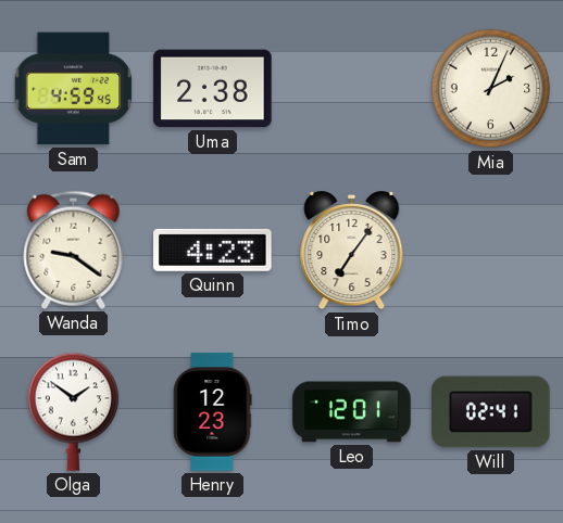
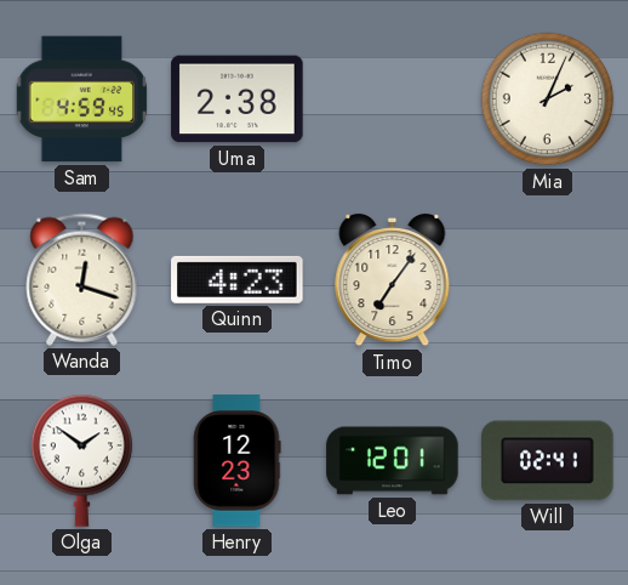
Wanda: 9:21 -> 12:18 (82, 279)
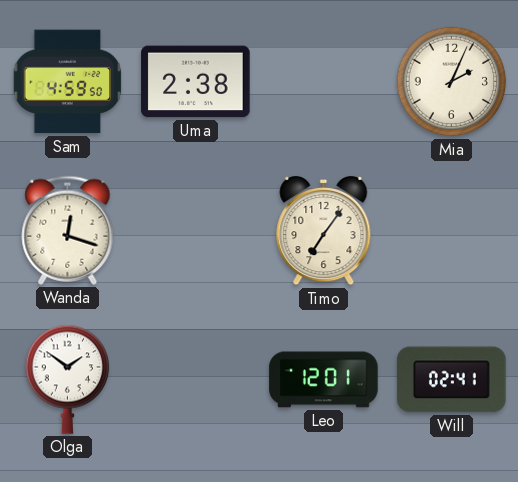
Sam: 4:59:45 -> 4:59:50 (68, 82)
Quinn: 4:23 -> none (238, 279)
Henry: 12:23 -> none (238, 461)
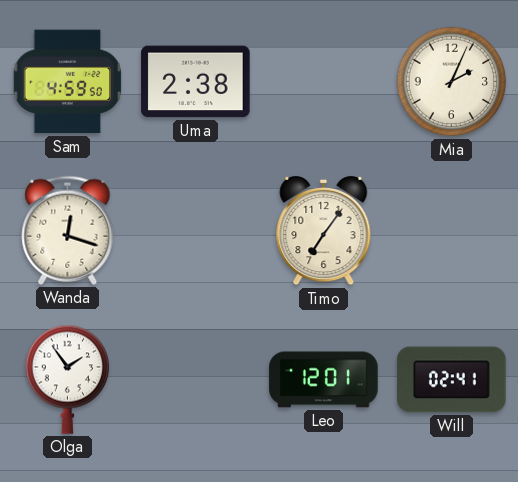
Olga: 1:51 -> 1:54 (68, 379)
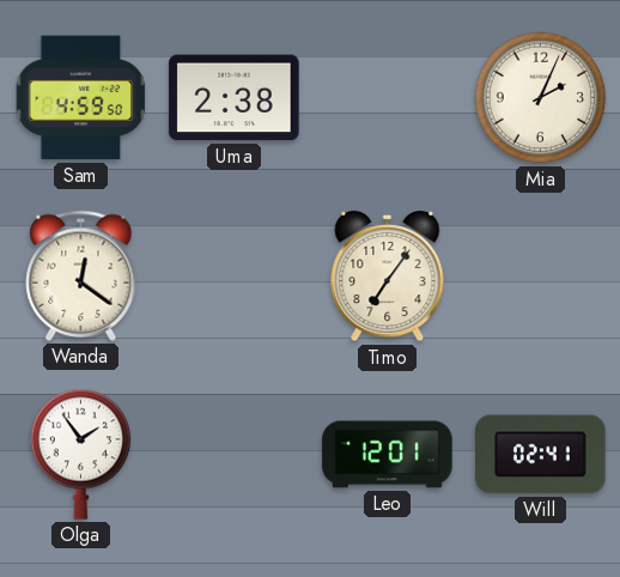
Wanda: 12:18 -> 12:21 (81, 275)
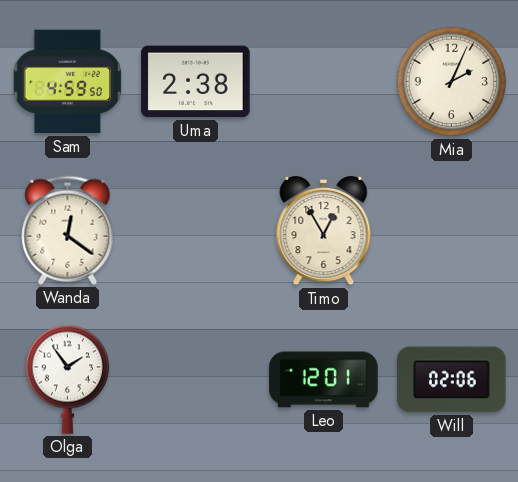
Timo: 7:06 -> 12:55 (324, 231)
Will: 02:41 -> 02:06 (452, 380)
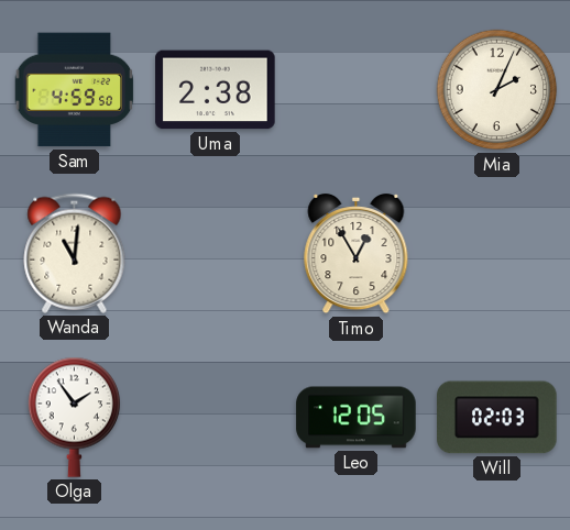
Wanda: 12:21 -> 11:01 (75, 253)
Leo: 12:01 -> 12:05 (357, 418)
Will: 02:06 -> 02:03 (497, 418)
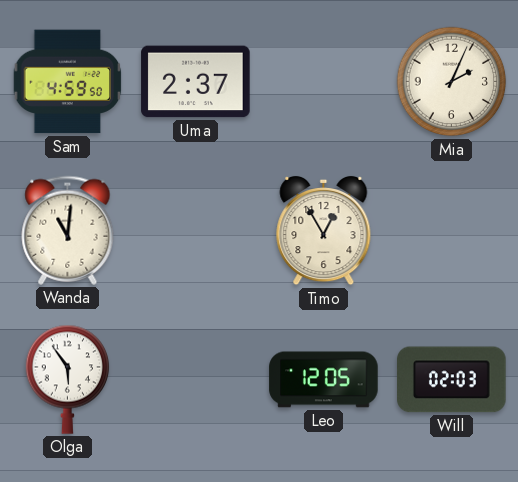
Uma: 2:38 -> 2:37 (196, 82)
Olga: 1:54 -> 5:54 (68, 379)
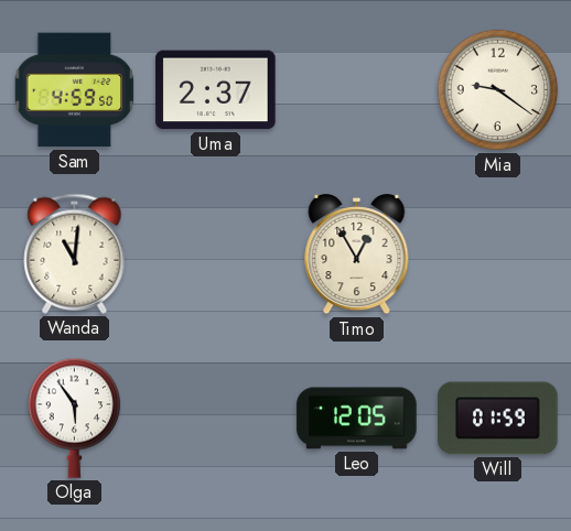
Mia: 2:04 -> 9:21 (498, 90)
Will: 02:03 -> 01:59 (498, 419)
